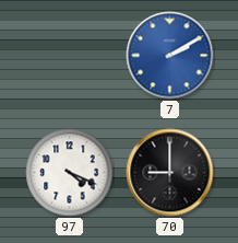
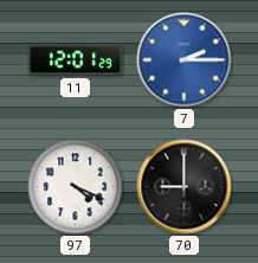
11: none -> 12:01 (76, 60)
7: 2:10 -> 2:15 (185, 60)
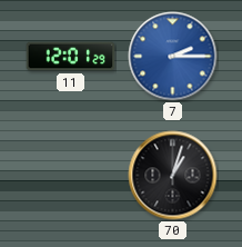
97: 4:19 -> none (76, 187)
70: 9:00 -> 1:03 (173, 176)
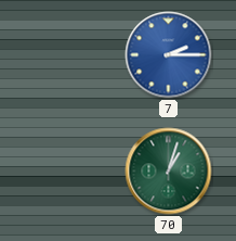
11: 12:01 -> none (71, 57)
70 dial: black -> green (169, 172)
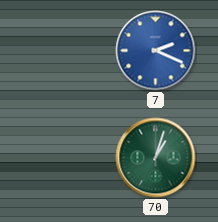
7: 2:15 -> 2:19 (156, 51)
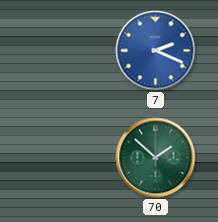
70: 1:03 -> 1:52 (156, 158)
